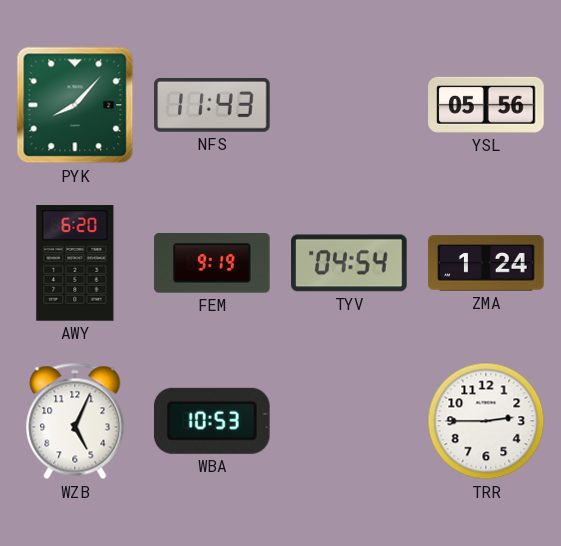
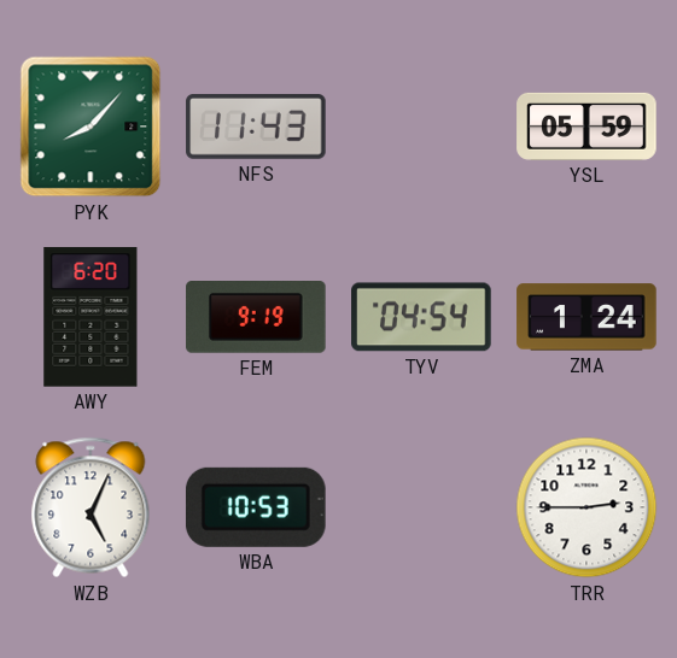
YSL: 05:56 -> 05:59 (586, 127)
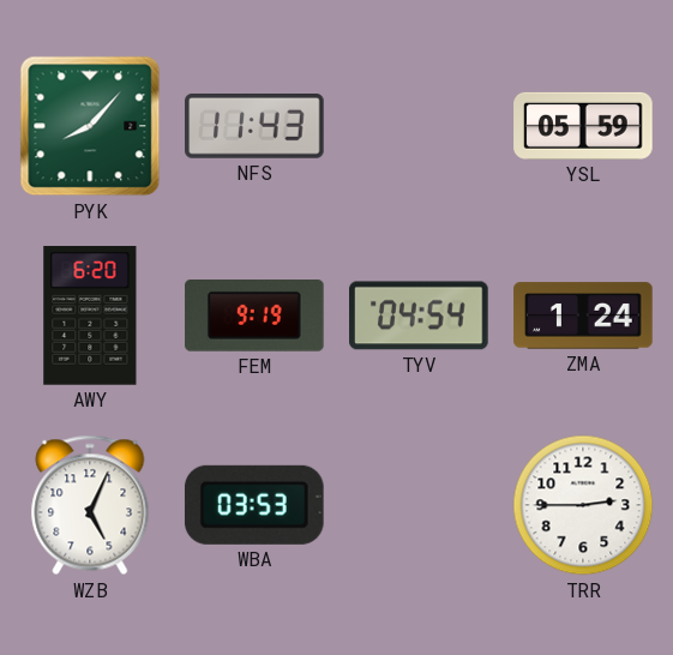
WBA: 10:53 -> 03:53 (254, 505)
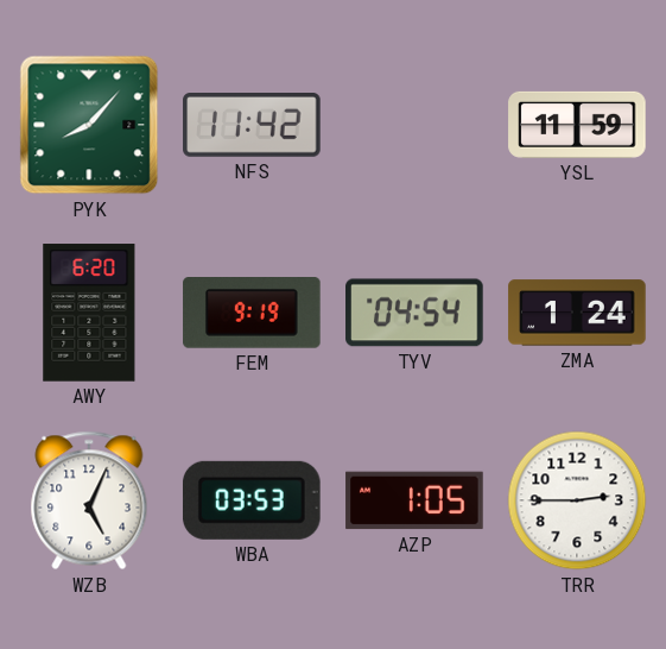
NFS: 11:43 -> 11:42 (252, 126)
YSL: 05:59 -> 11:59 (577, 125)
AZP: none -> 1:05 (414, 500)
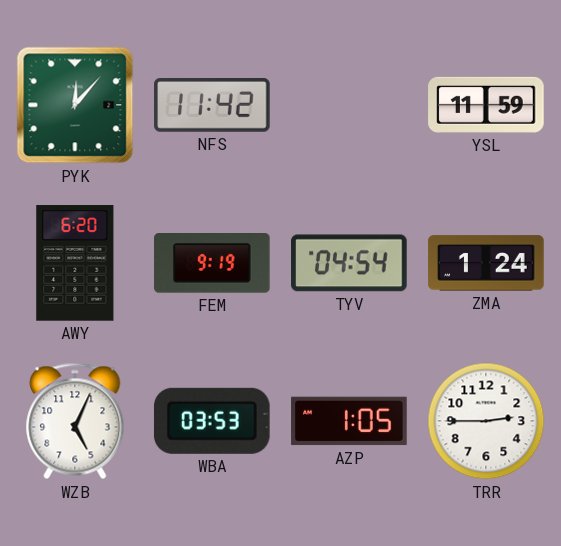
PYK: 8:07 -> 12:07 (75, 105)
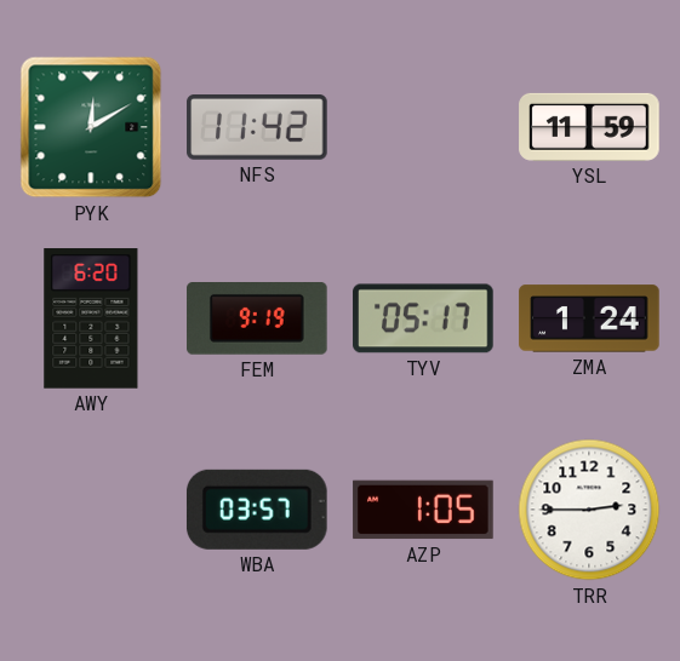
PYK: 12:07 -> 12:10 (91, 127)
TYV: 04:54 -> 05:17 (423, 318)
WZB: 5:04 -> none (75, 421)
WBA: 03:53 -> 03:57 (257, 510)
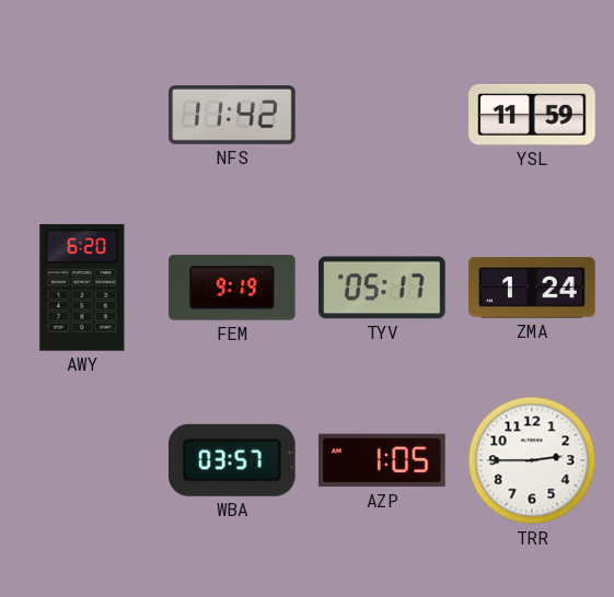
PYK: 12:10 -> none (91, 127)
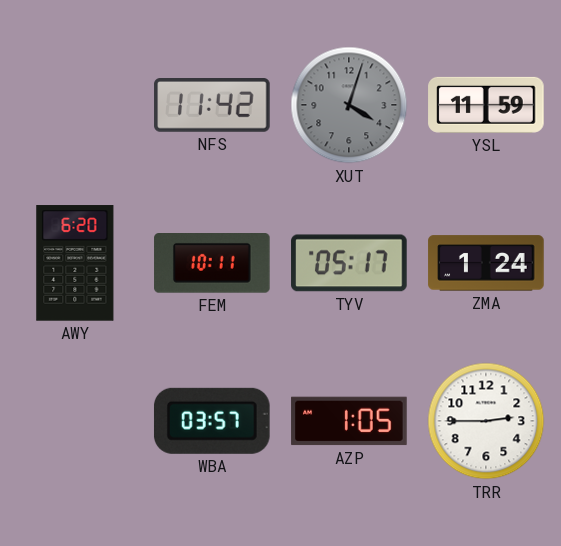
XUT: none -> 4:03 (349, 105)
FEM: 9:19 -> 10:11 (212, 264)
